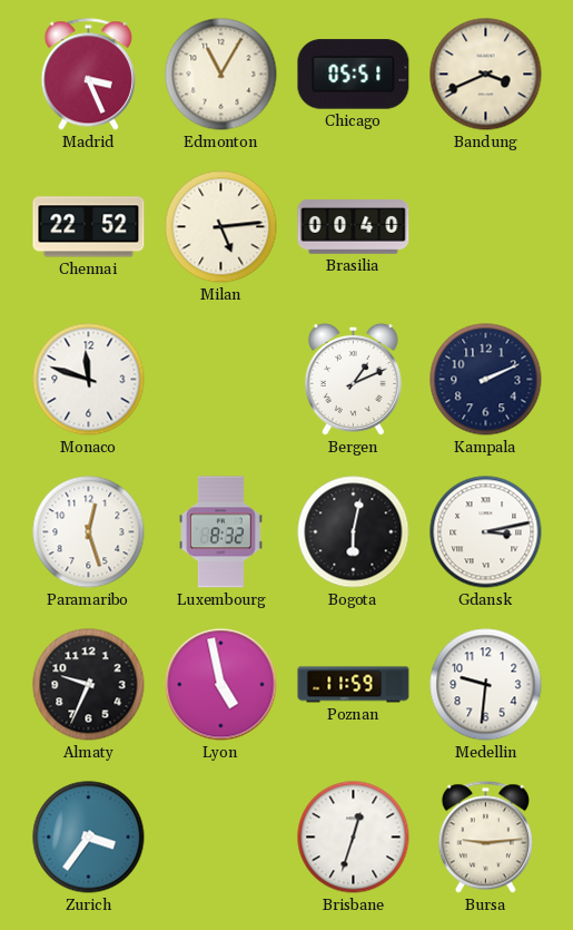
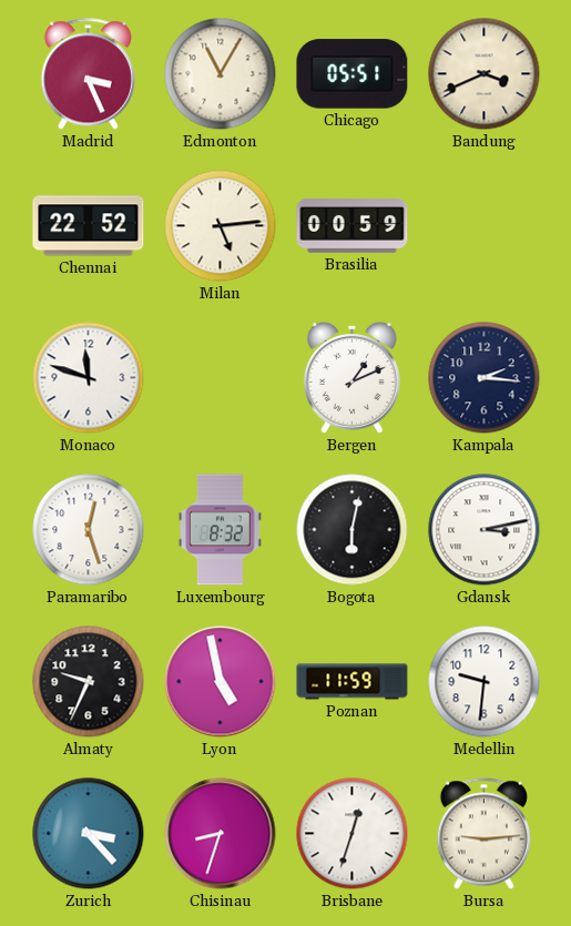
Brasilia: 00:40 -> 00:59 (353, 226)
Kampala: 2:11 -> 2:16 (485, 378)
Zurich: 3:36 -> 3:23 (89, 834)
Chisinau: none -> 8:33 (221, 834)
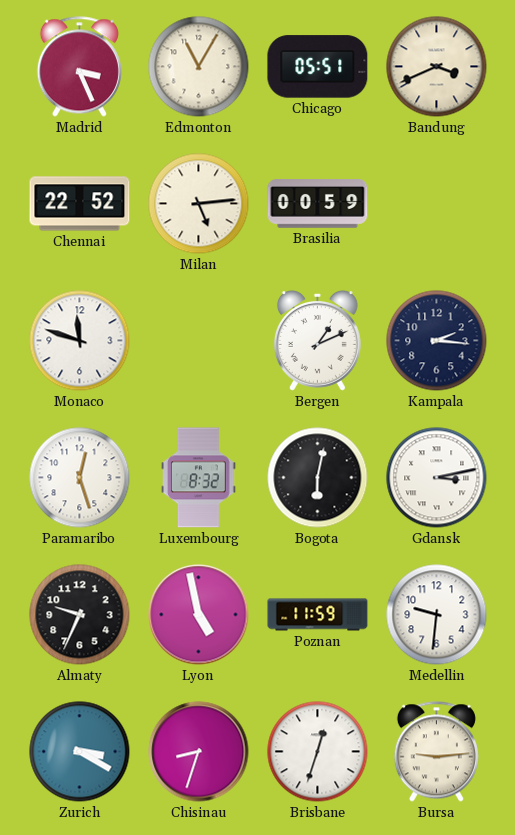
Zurich: 3:23 -> 3:20 (80, 752)
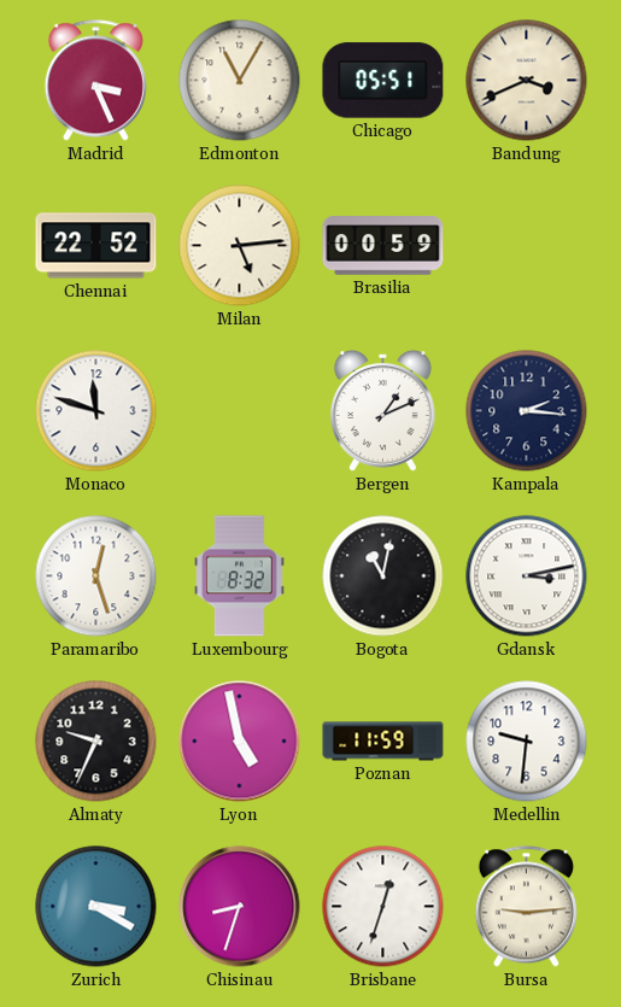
Bogota: 6:02 -> 11:02 (383, 576)
